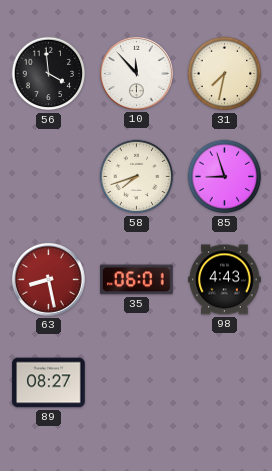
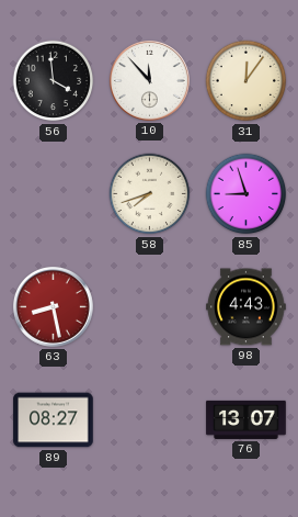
31: 7:32 -> 12:06 (247, 81)
35: 06:01 -> none (137, 280)
76: none -> 13:07 (247, 419)
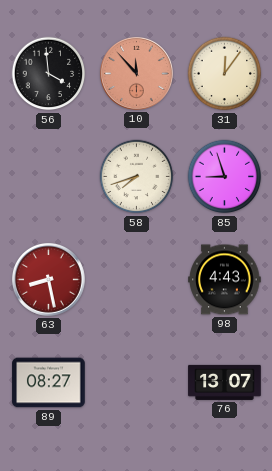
10 dial: white -> salmon (136, 73)
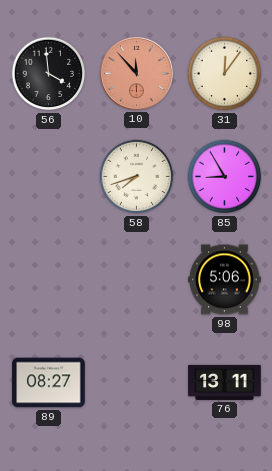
85: 8:57 -> 8:55 (225, 177)
63: 8:28 -> none (48, 279)
98: 4:43 -> 5:06 (225, 280)
76: 13:07 -> 13:11 (225, 382)
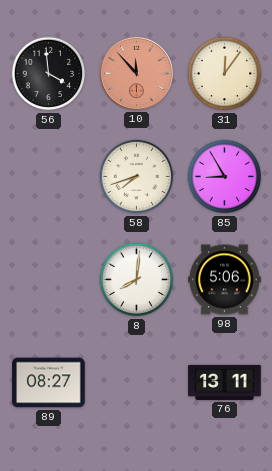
8: none -> 8:01 (137, 280)
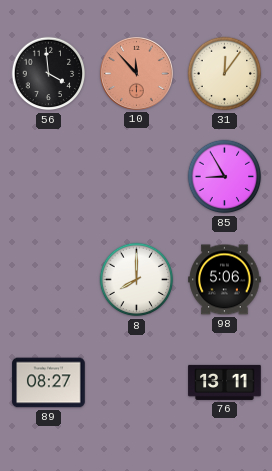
58: 7:42 -> none (137, 177)
8: 8:01 -> 8:00 (137, 280)
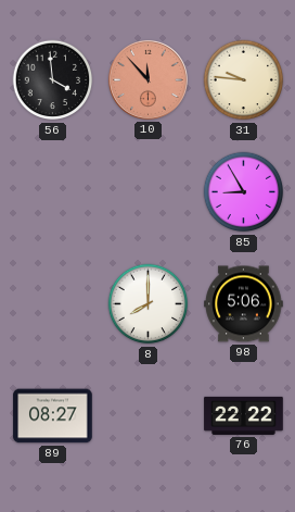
31: 12:06 -> 9:46 (244, 80)
76: 13:11 -> 22:22 (244, 415)
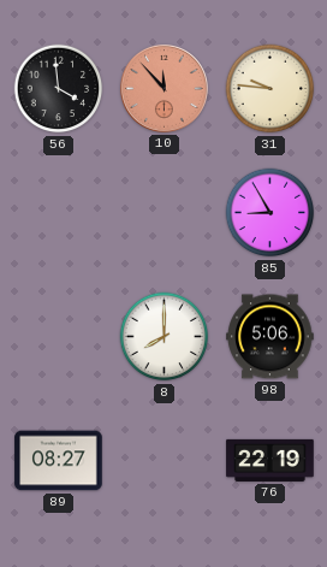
76: 22:22 -> 22:19 (270, 460)
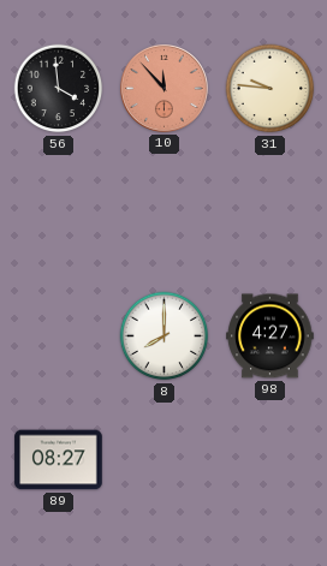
85: 8:55 -> none (270, 213)
98: 5:06 -> 4:27 (270, 336)
76: 22:19 -> none (270, 460)
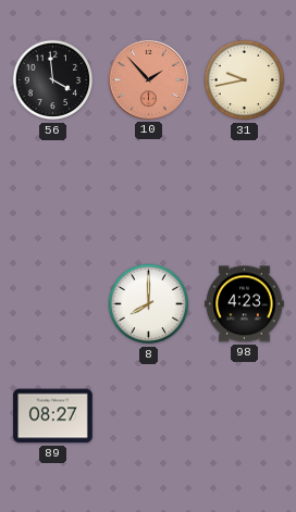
10: 11:53 -> 1:53 (148, 79)
31: 9:46 -> 9:43 (245, 80)
98: 4:27 -> 4:23 (245, 304)
